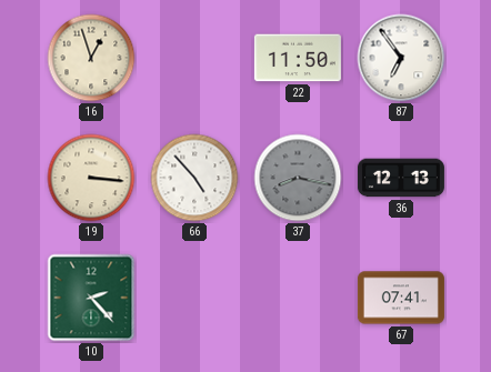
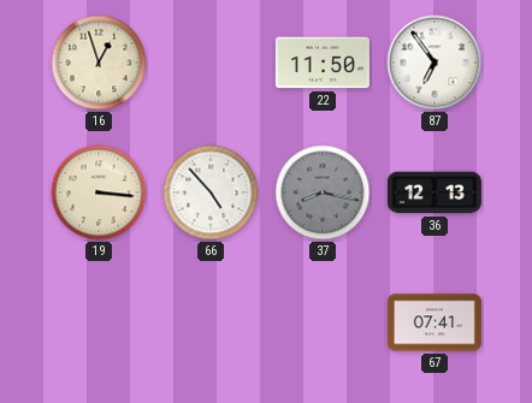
10: 2:23 -> none (91, 298)
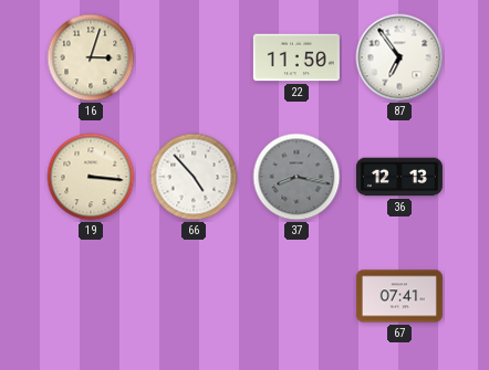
16: 12:57 -> 3:03 (91, 57)
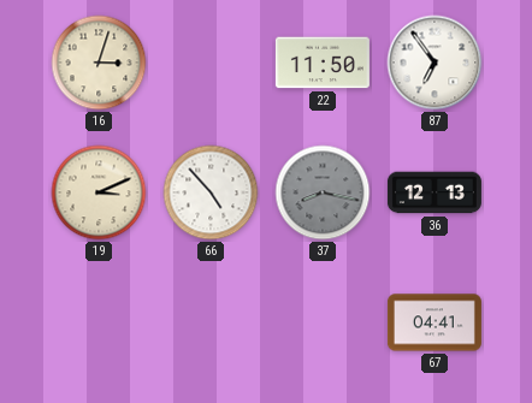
19: 3:16 -> 3:11 (99, 192)
67: 07:41 -> 04:41 (435, 322)
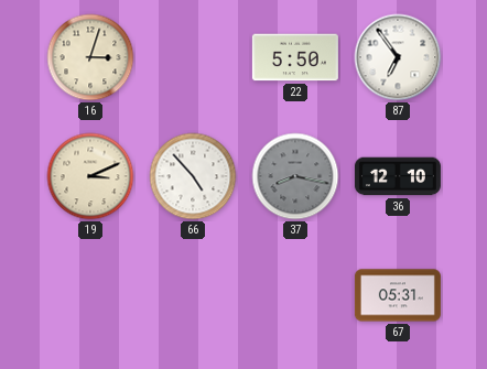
22: 11:50 -> 5:50 (295, 57)
36: 12:13 -> 12:10 (398, 176)
67: 04:41 -> 05:31 (398, 295)
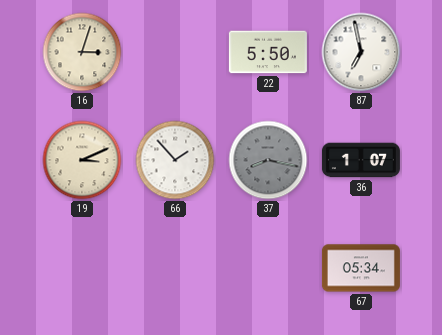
87: 6:54 -> 6:58 (361, 52)
66: 4:53 -> 1:53 (175, 160)
36: 12:10 -> 1:07 (361, 160)
67: 05:31 -> 05:34 (361, 268)
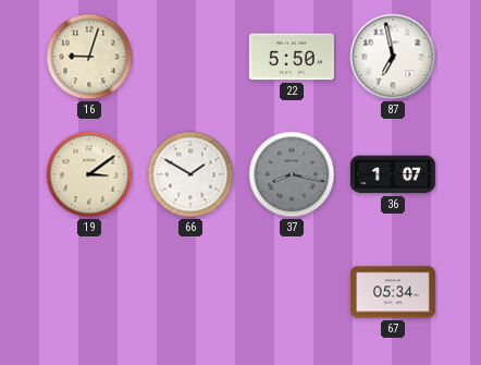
16: 3:03 -> 9:03 (89, 57)
19: 3:11 -> 3:09 (89, 174)
66: 1:53 -> 1:50 (190, 174)
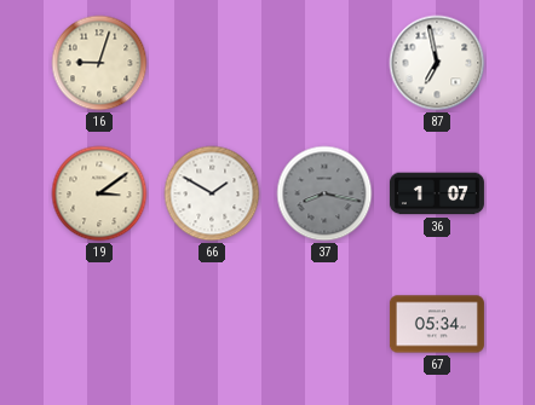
22: 5:50 -> none (292, 57)
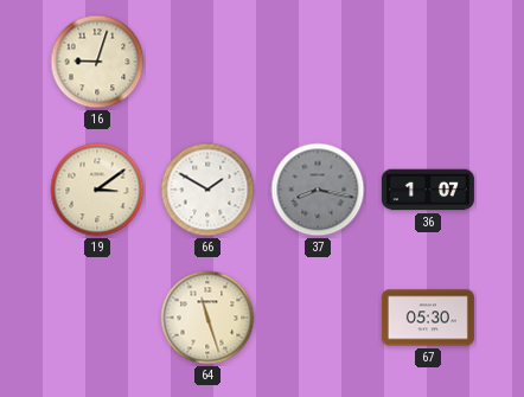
87: 6:58 -> none (437, 63)
64: none -> 11:27 (207, 318)
67: 05:34 -> 05:30 (428, 318)
